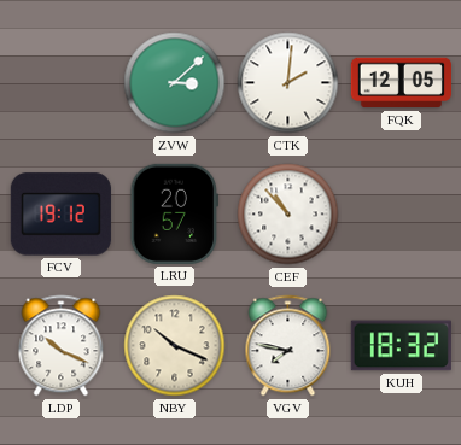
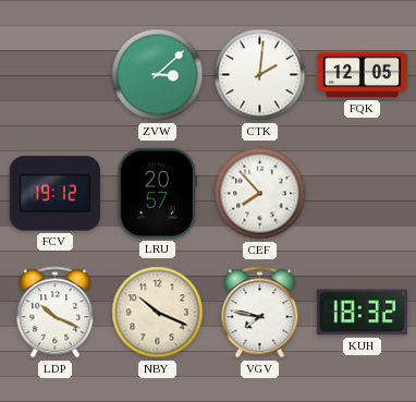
CEF: 10:53 -> 7:53 (260, 194)
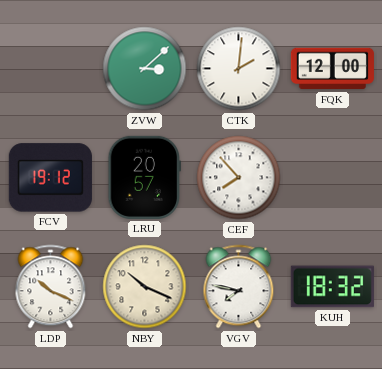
FQK: 12:05 -> 12:00 (332, 69)
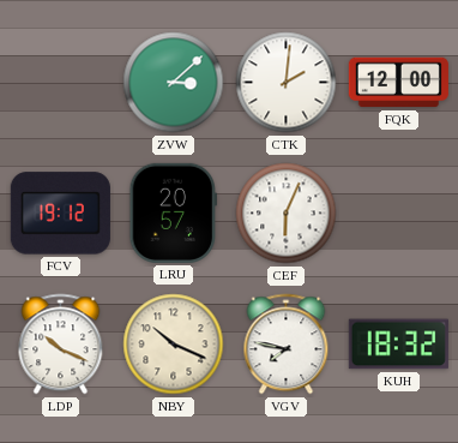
CEF: 7:53 -> 6:04 (287, 214)
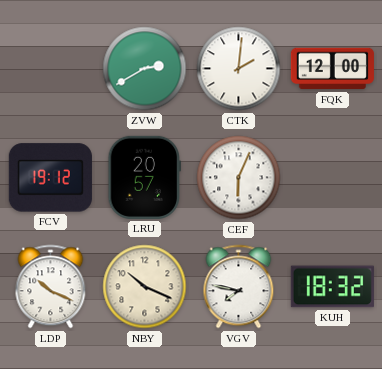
ZVW: 3:08 -> 2:40 (145, 69)
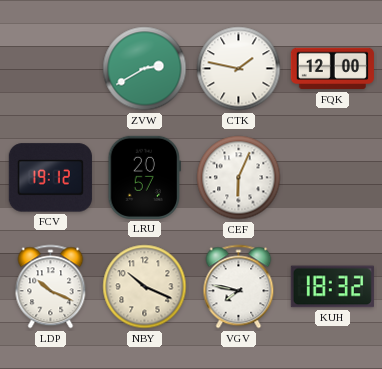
CTK: 2:01 -> 1:47 (239, 69)
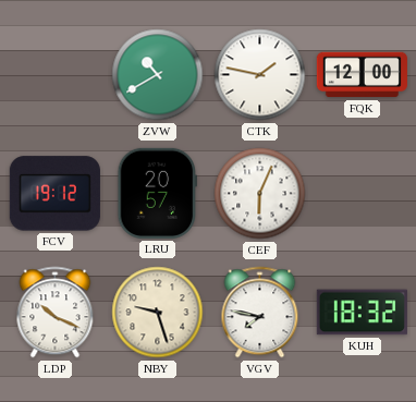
ZVW: 2:40 -> 10:40 (158, 75)
NBY: 10:19 -> 9:27 (158, 313)
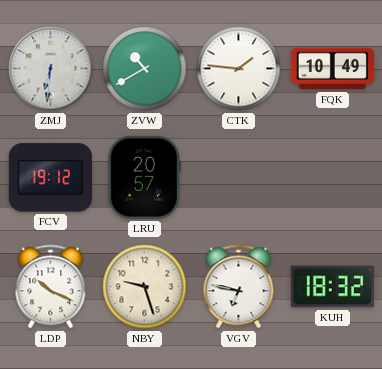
ZMJ: none -> 6:31 (51, 69)
CTK: 1:47 -> 1:46 (239, 69)
FQK: 12:00 -> 10:49 (332, 69)
CEF: 6:04 -> none (260, 194)
VGV: 7:47 -> 6:47 (239, 287)
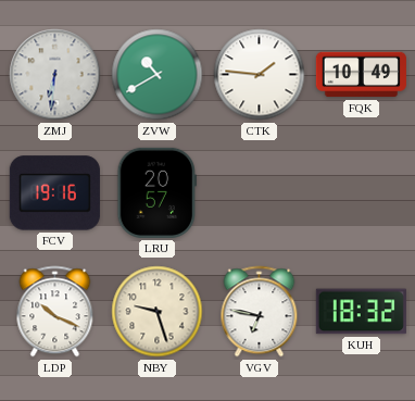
FCV: 19:12 -> 19:16 (54, 193)
